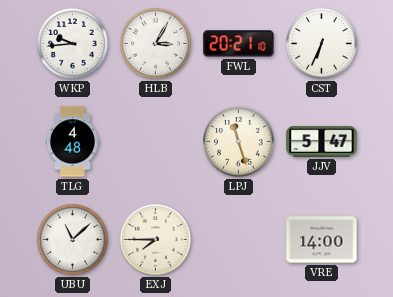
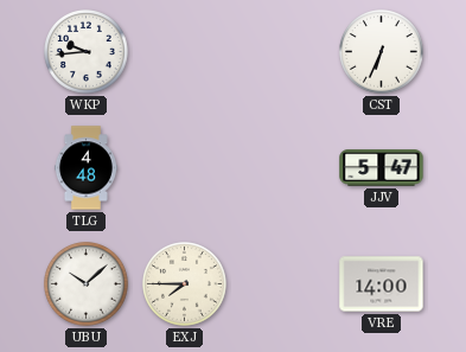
HLB: 3:05 -> none (156, 44)
FWL: 20:21 -> none (239, 44)
LPJ: 11:27 -> none (239, 142)
UBU: 11:08 -> 10:08 (87, 284)
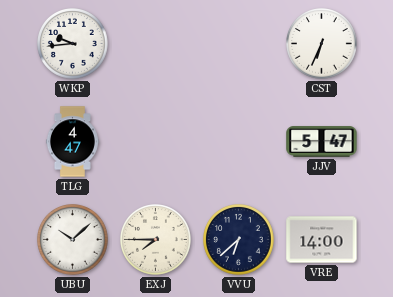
TLG: 4:48 -> 4:47 (72, 142)
VVU: none -> 6:38 (239, 240)
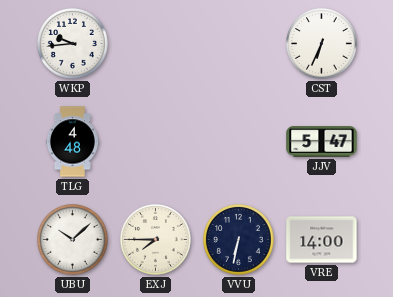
TLG: 4:47 -> 4:48 (72, 142)
VVU: 6:38 -> 6:32 (239, 240)
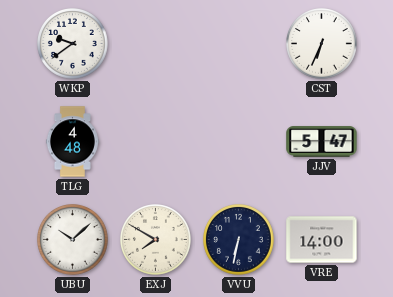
WKP: 9:44 -> 9:39 (73, 44)
EXJ: 7:45 -> 7:50 (156, 240)
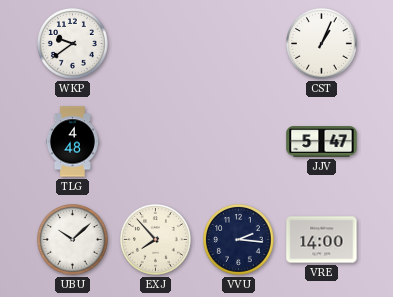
CST: 6:34 -> 1:04 (322, 44)
EXJ: 7:50 -> 7:53 (156, 240)
VVU: 6:32 -> 2:16 (239, 240)
